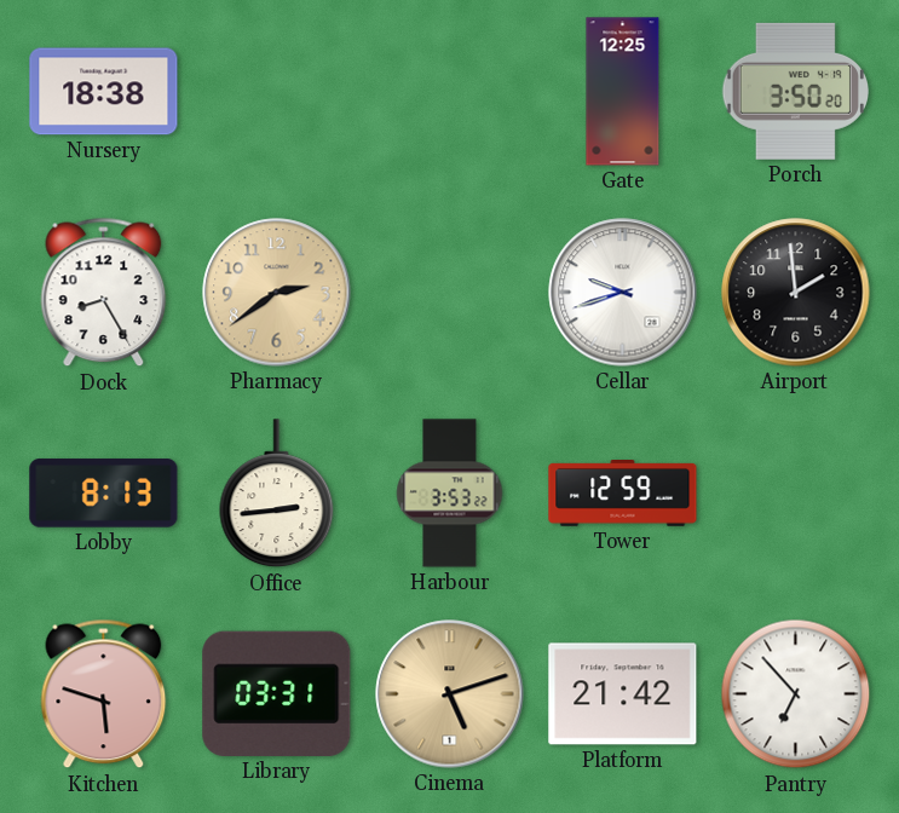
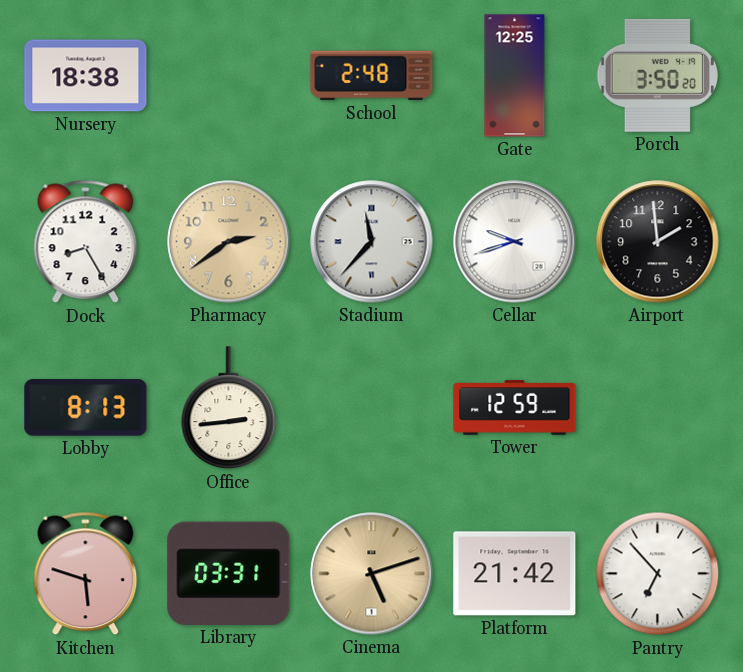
School: none -> 2:48 (372, 76)
Stadium: none -> 11:37 (372, 242)
Harbour: 3:53 -> none (450, 494)
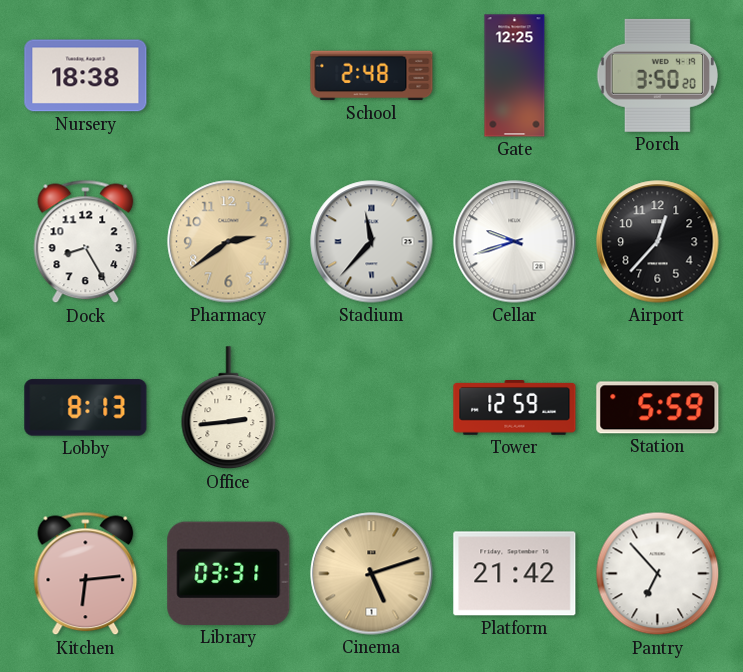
Airport: 1:59 -> 12:37 (658, 242)
Station: none -> 5:59 (658, 408)
Kitchen: 5:48 -> 6:14 (86, 574)
